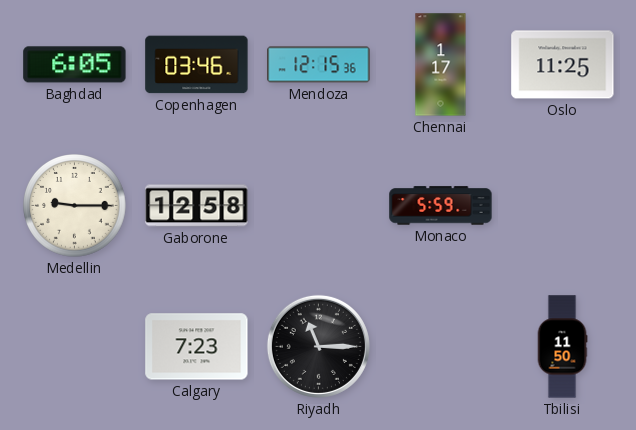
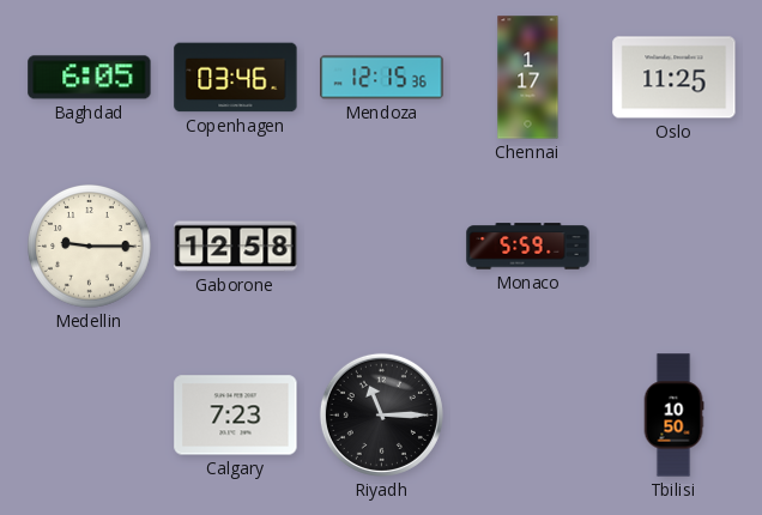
Tbilisi: 11:50 -> 10:50 (673, 416)
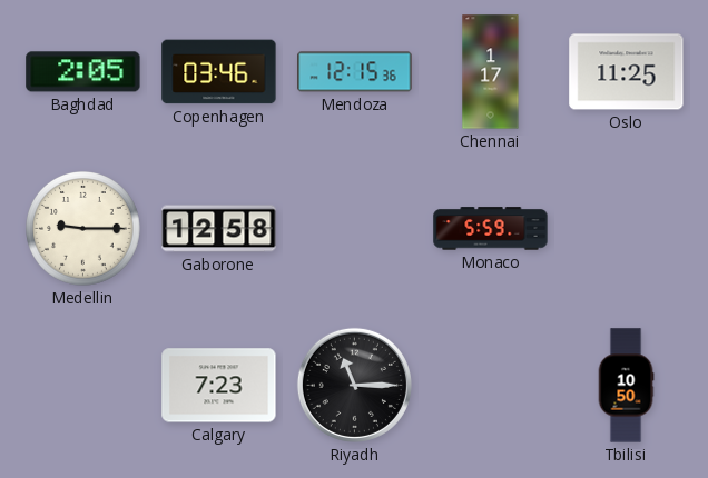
Baghdad: 6:05 -> 2:05 (83, 72)
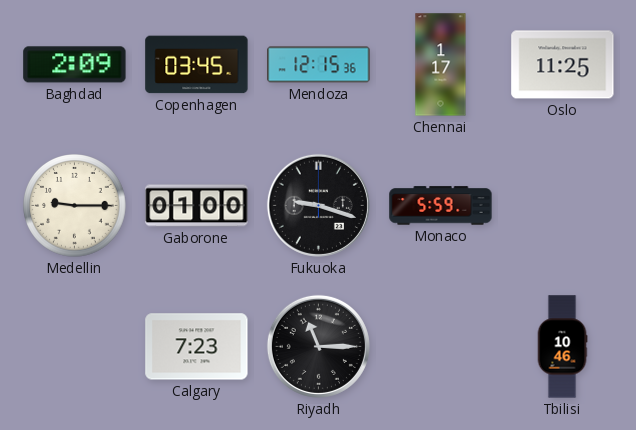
Baghdad: 2:05 -> 2:09 (75, 65)
Copenhagen: 03:46 -> 03:45 (197, 65)
Gaborone: 12:58 -> 01:00 (197, 206)
Fukuoka: none -> 9:18 (318, 205)
Tbilisi: 10:50 -> 10:46 (562, 347)
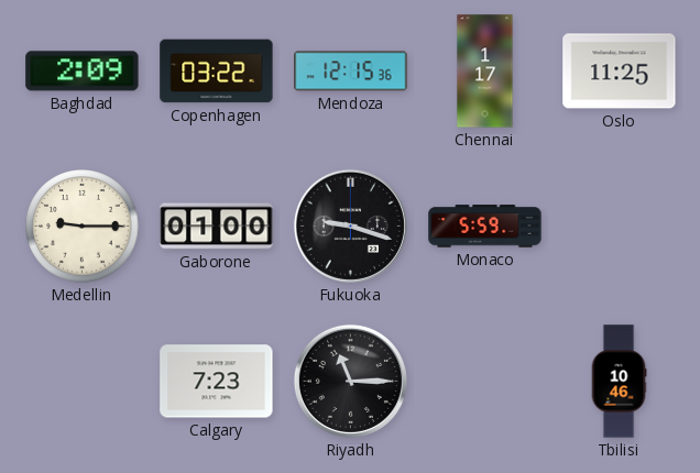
Copenhagen: 03:45 -> 03:22 (217, 71)
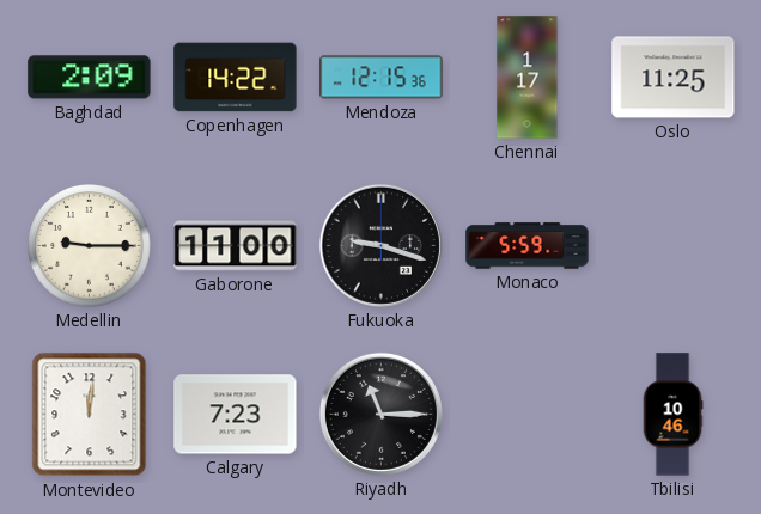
Copenhagen: 03:22 -> 14:22 (236, 78)
Gaborone: 01:00 -> 11:00 (236, 246)
Montevideo: none -> 12:01 (90, 415)
